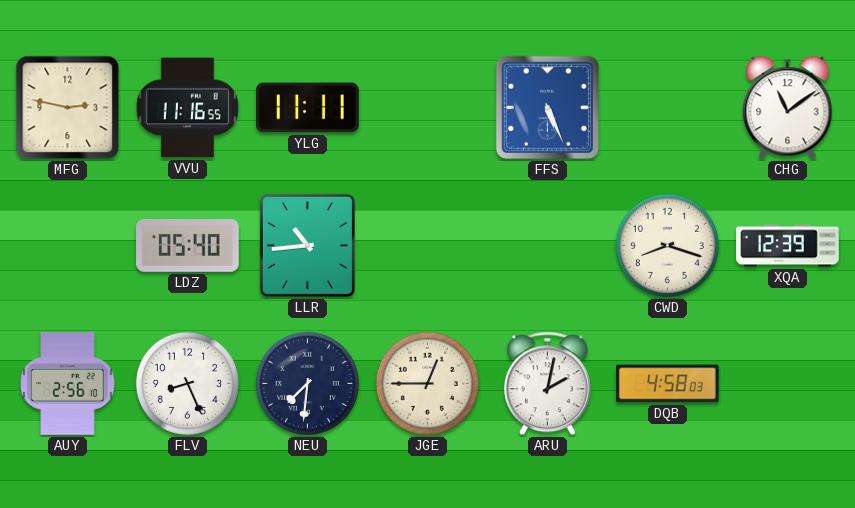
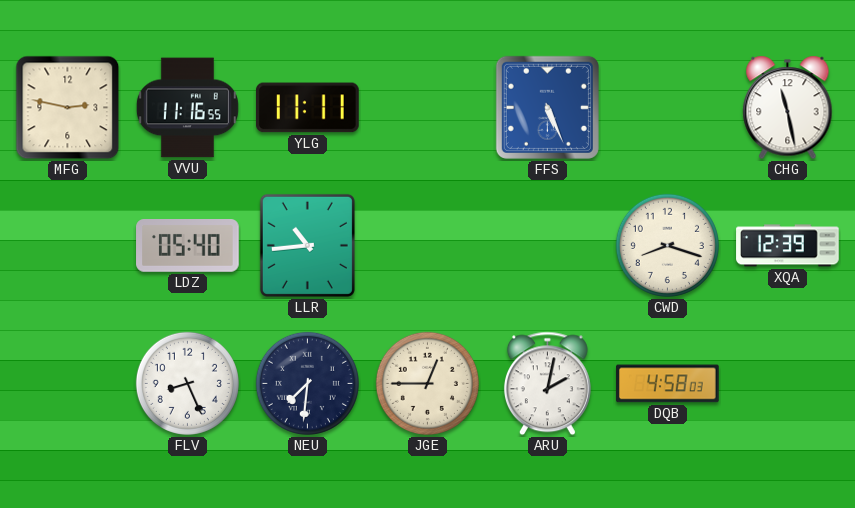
CHG: 11:09 -> 11:28 (788, 108)
AUY: 2:56 -> none (68, 384)
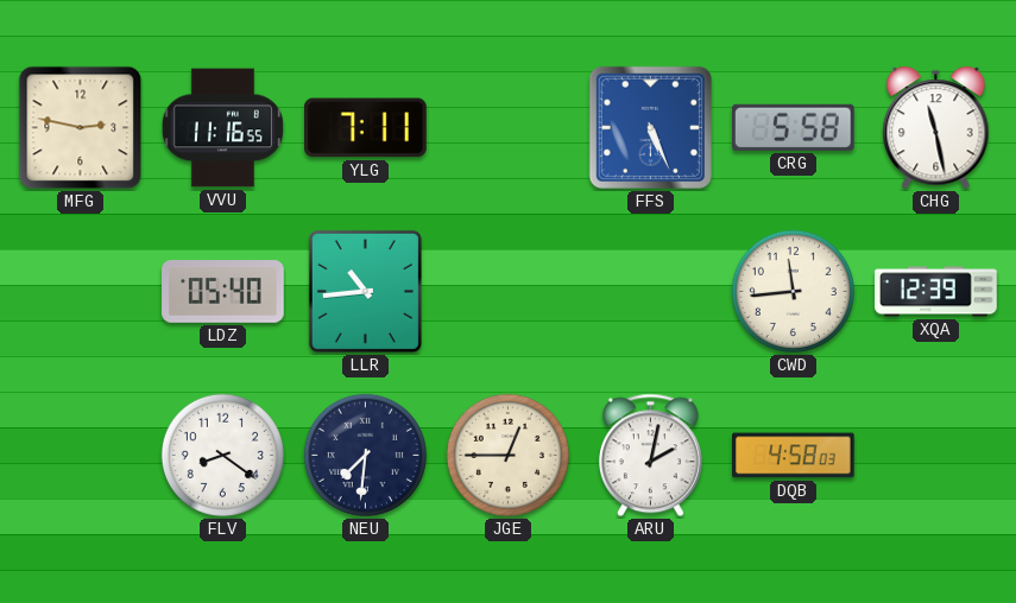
YLG: 11:11 -> 7:11 (366, 128)
CRG: none -> 5:58 (794, 127)
CWD: 8:18 -> 11:44 (793, 291)
FLV: 8:26 -> 8:21 (222, 455)
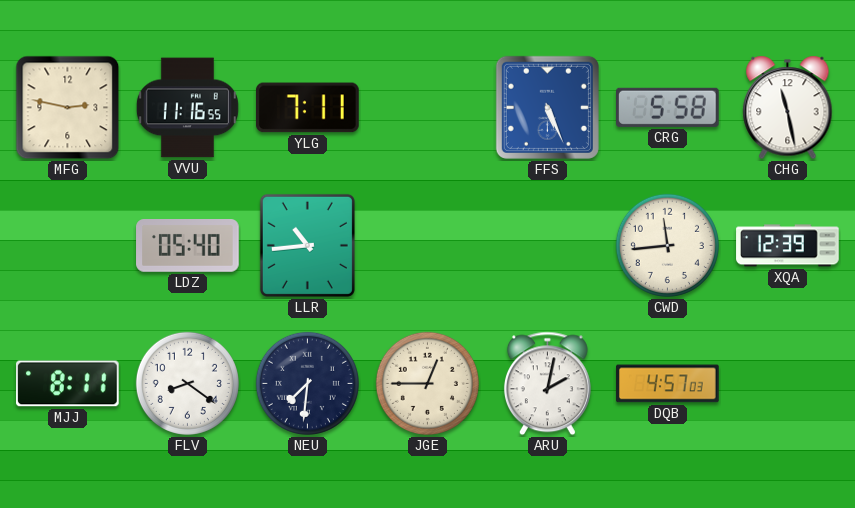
MJJ: none -> 8:11 (68, 384)
DQB: 4:58 -> 4:57 (668, 384)
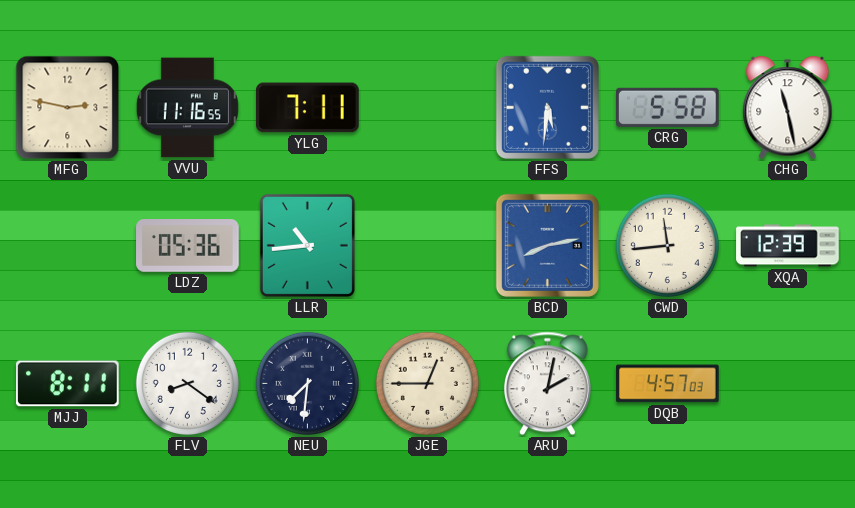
FFS: 5:26 -> 5:31 (547, 107)
LDZ: 05:40 -> 05:36 (188, 246)
BCD: none -> 8:13 (547, 245)
